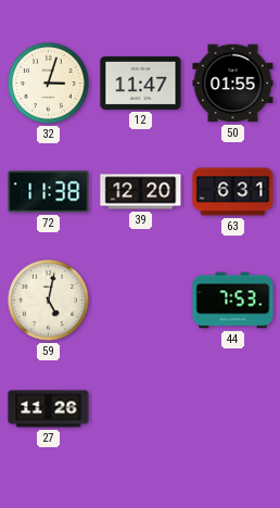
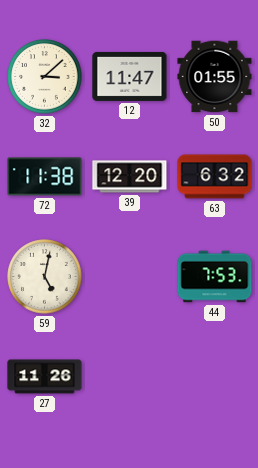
32: 3:03 -> 3:08 (45, 77)
63: 6:31 -> 6:32 (215, 177)
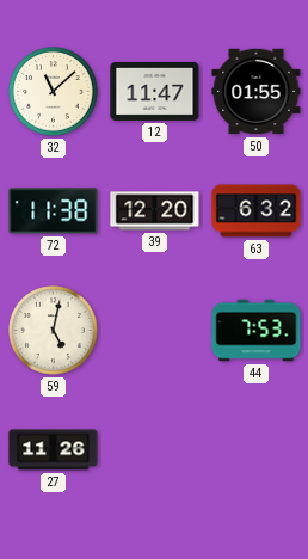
32: 3:08 -> 11:08 (54, 92)
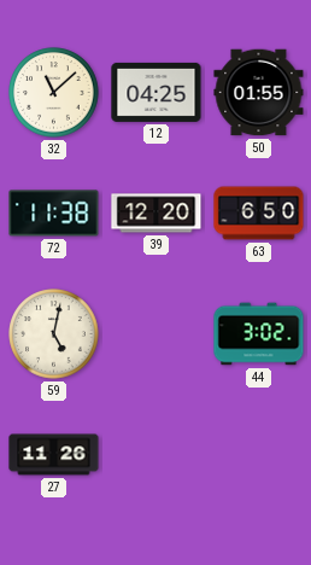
12: 11:47 -> 04:25 (157, 92)
63: 6:32 -> 6:50 (259, 214)
44: 7:53 -> 3:02 (259, 334)
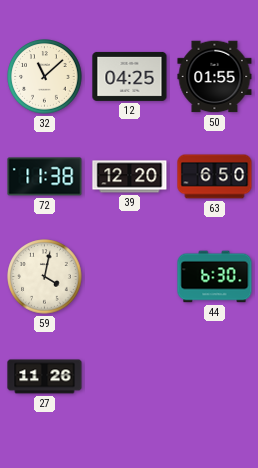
59: 5:02 -> 4:02 (45, 277)
44: 3:02 -> 6:30 (215, 277)
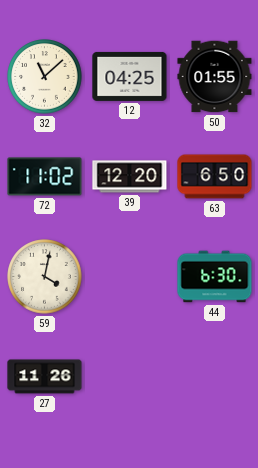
72: 11:38 -> 11:02 (45, 177)
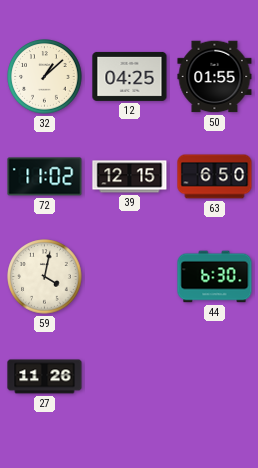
32: 11:08 -> 1:08 (45, 77)
39: 12:20 -> 12:15 (130, 177)
